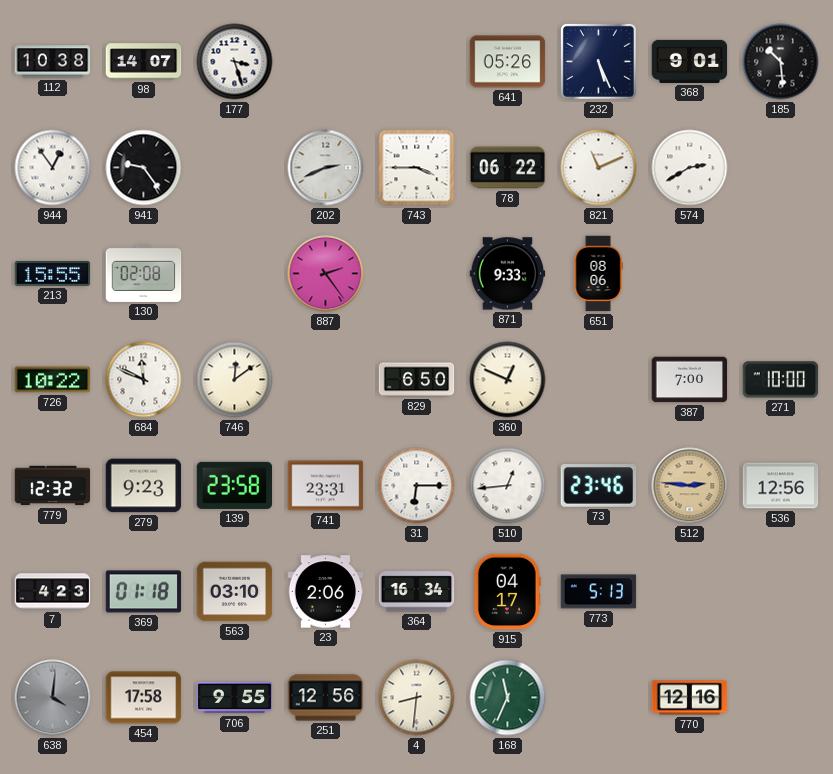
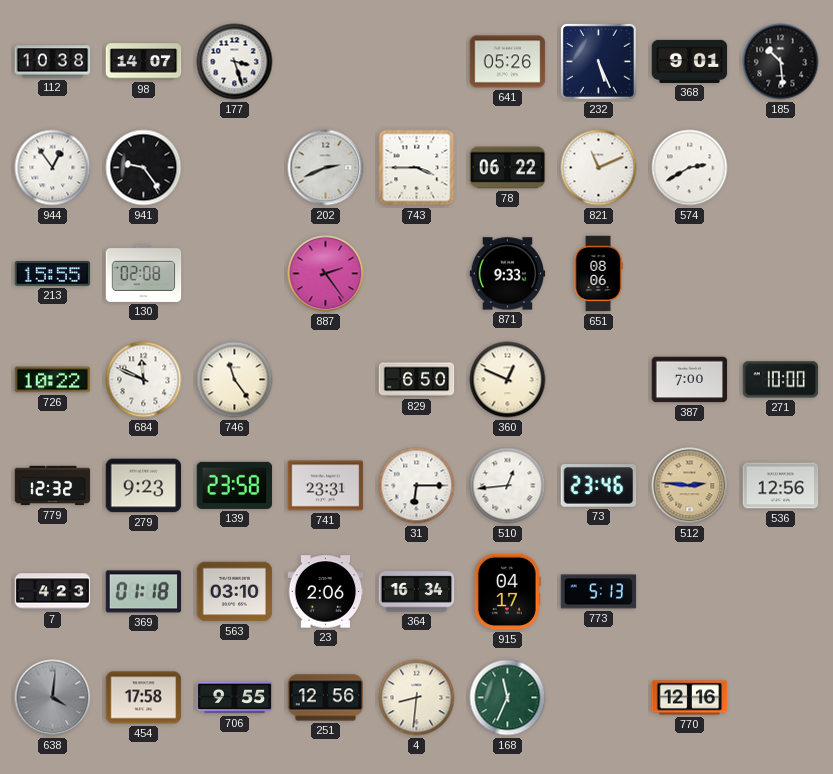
746: 12:09 -> 11:24 (235, 380)
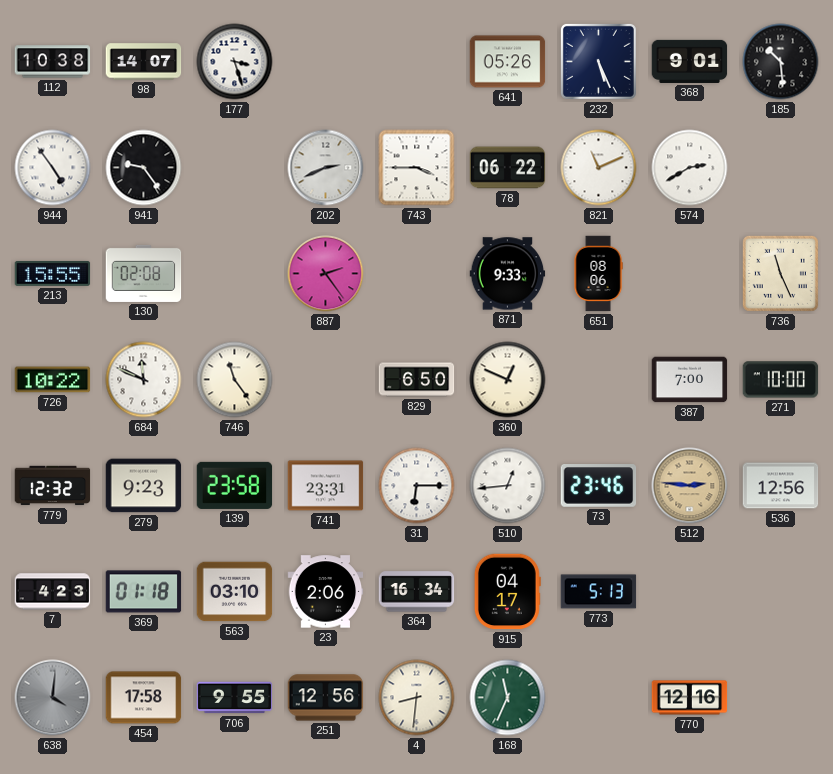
944: 12:54 -> 4:54 (53, 168)
736: none -> 11:26 (780, 273)
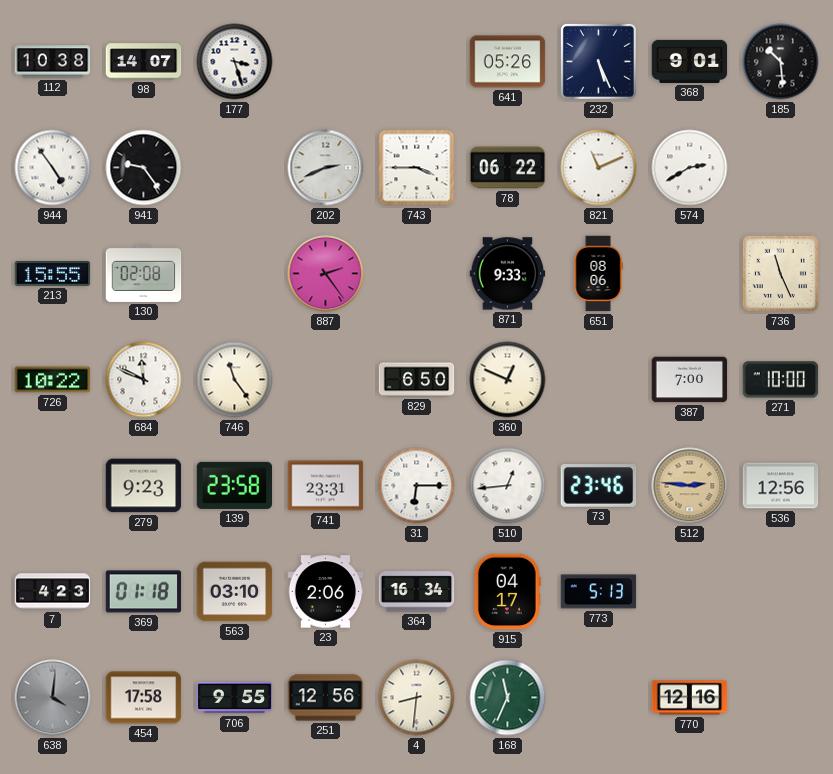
779: 12:32 -> none (53, 486)
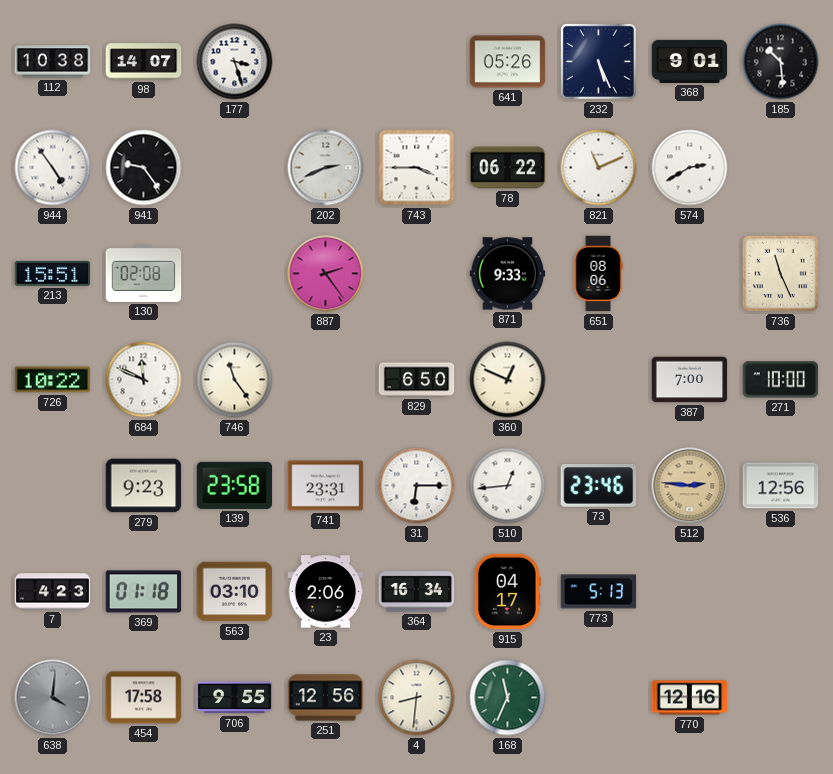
213: 15:55 -> 15:51 (53, 274)
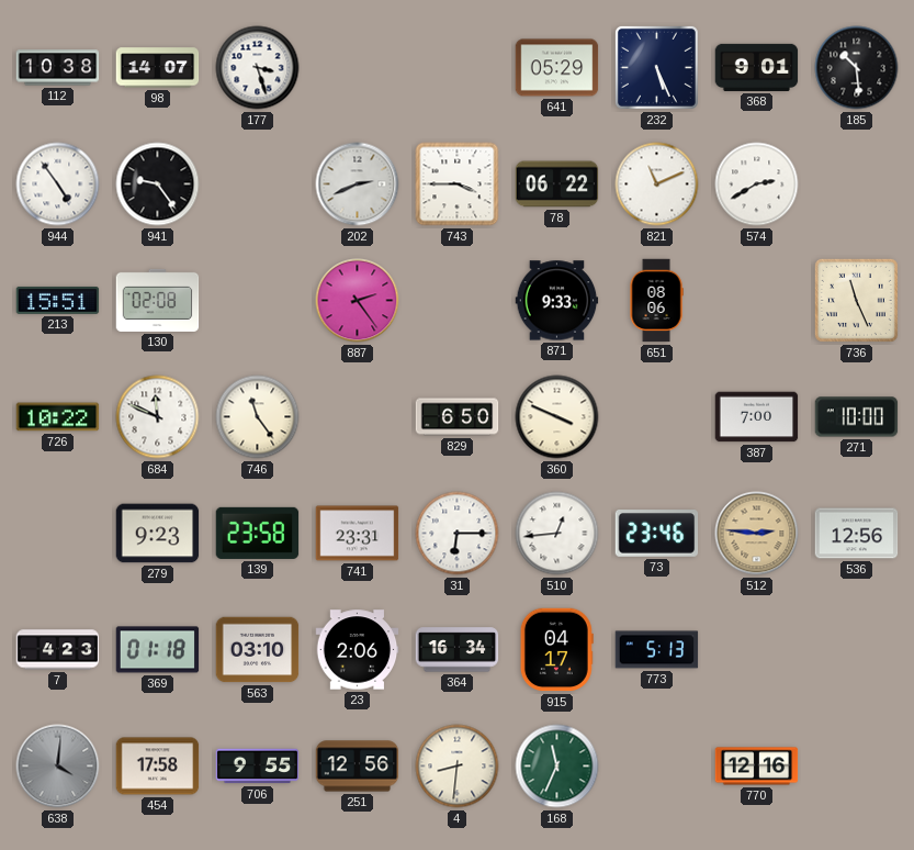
641: 05:26 -> 05:29 (557, 68)
360: 12:49 -> 3:49 (557, 417)
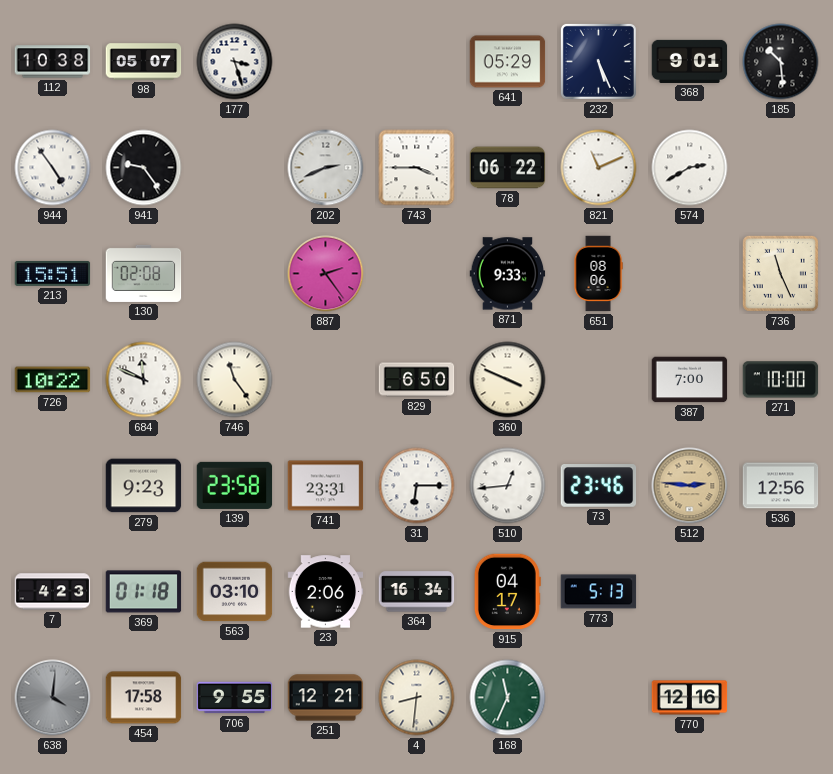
98: 14:07 -> 05:07 (144, 62)
251: 12:56 -> 12:21 (326, 698)
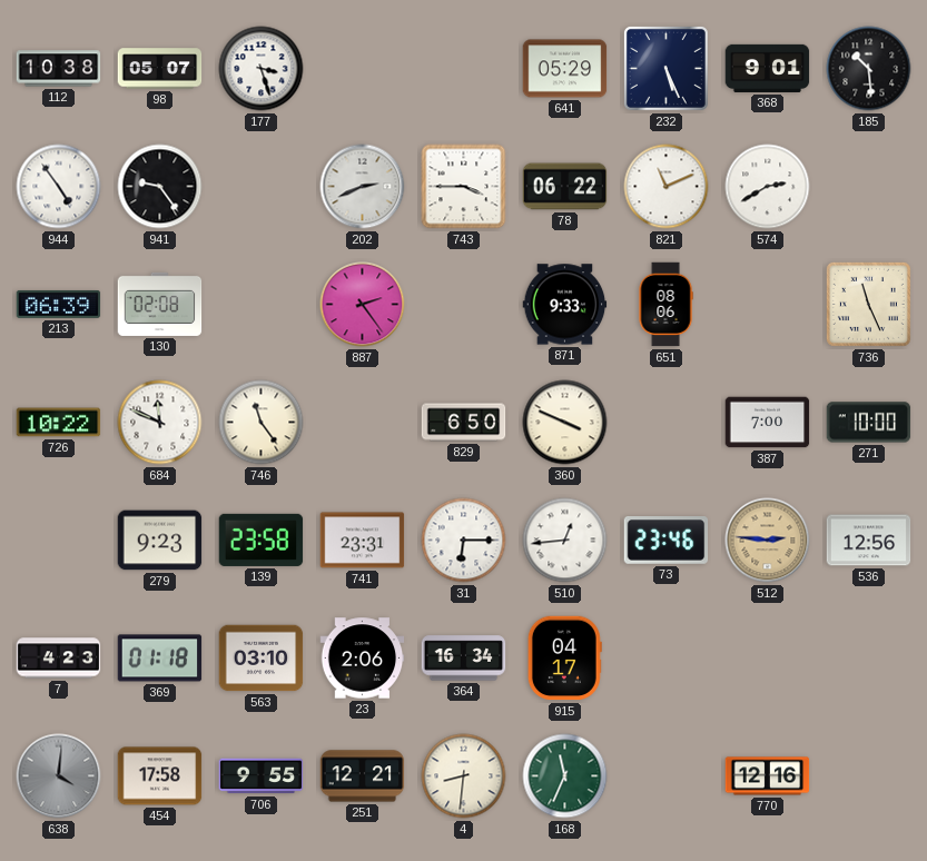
213: 15:51 -> 06:39 (59, 305)
773: 5:13 -> none (599, 592)
